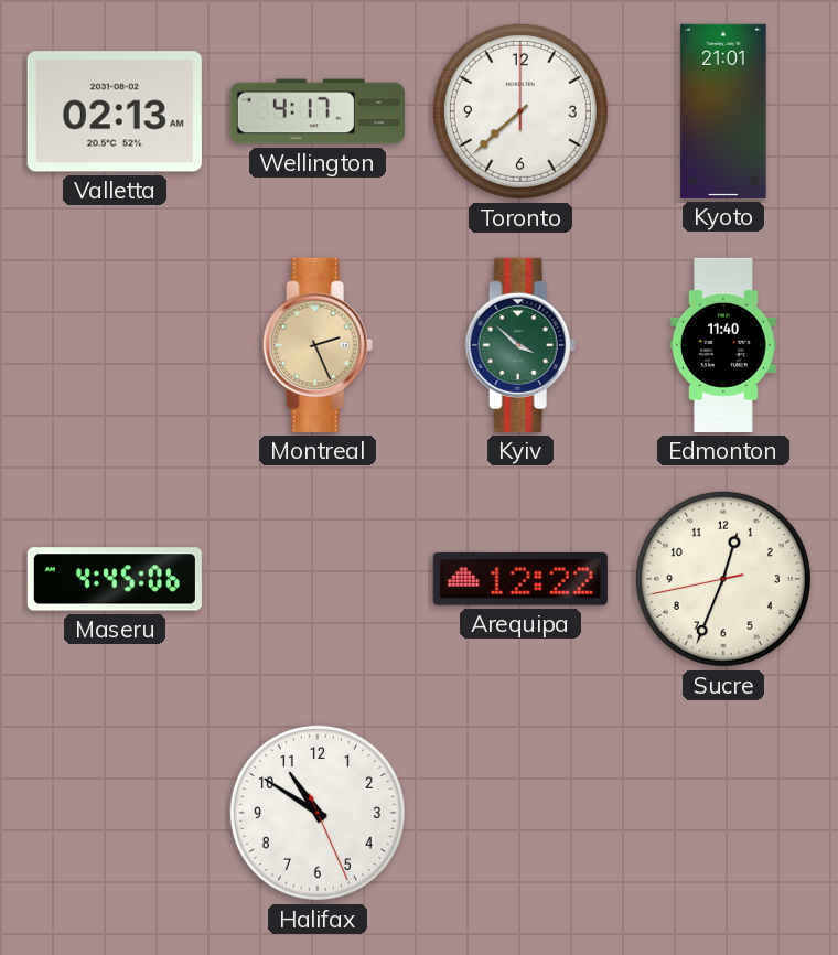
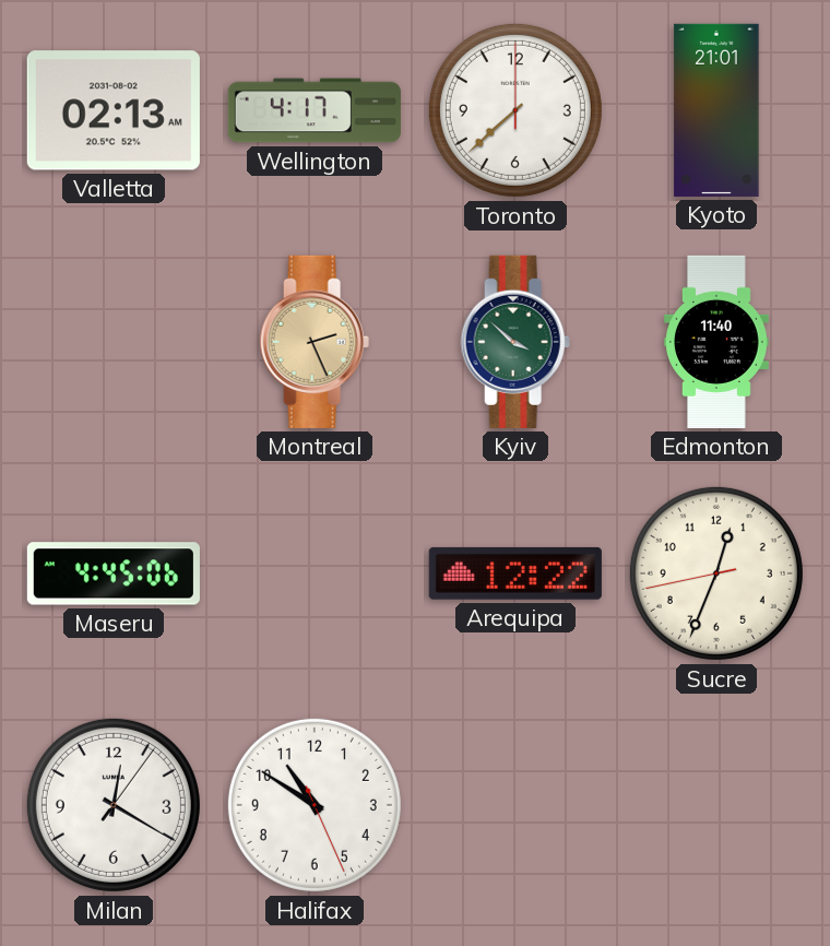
Milan: none -> 12:20 (114, 805)
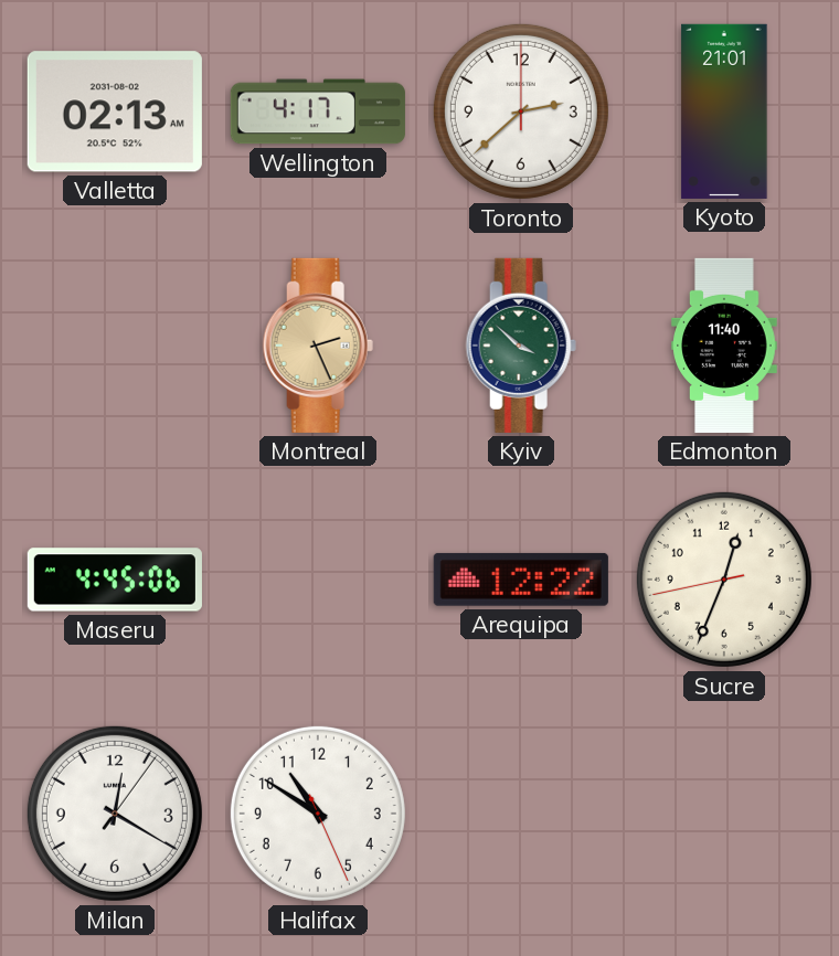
Toronto: 7:38 -> 2:38 (521, 111)
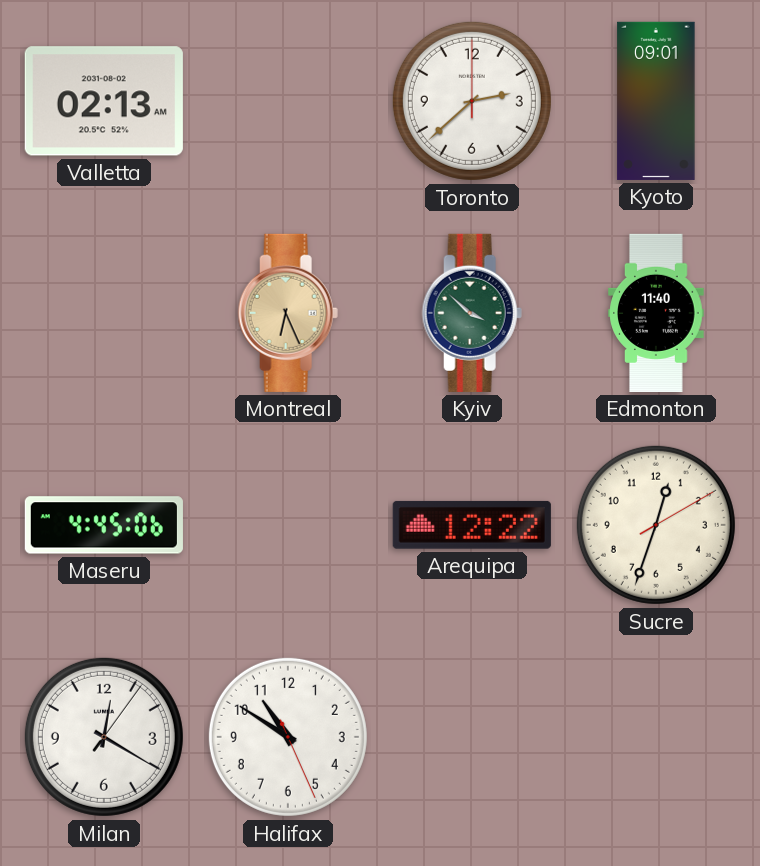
Wellington: 4:17 -> none (318, 111)
Kyoto: 21:01 -> 09:01 (656, 101)
Montreal: 2:26 -> 6:26 (288, 313)
Sucre: 12:33:43 -> 12:33:10 (656, 525)
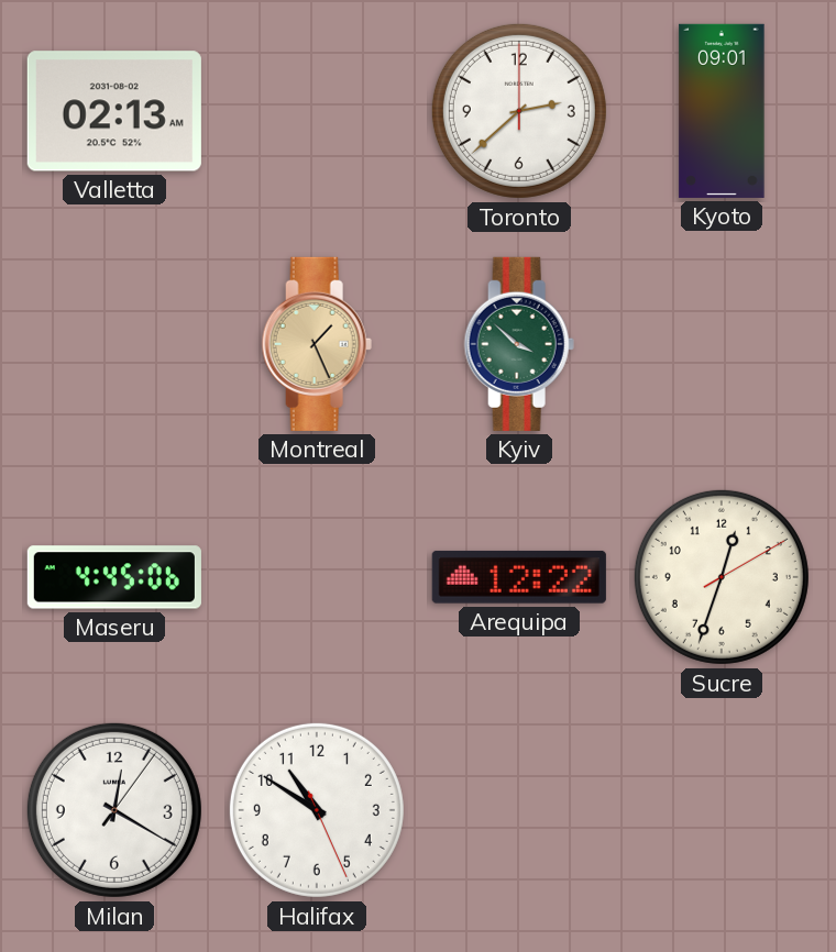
Montreal: 6:26 -> 1:26 (317, 344)
Edmonton: 11:40 -> none (656, 313)
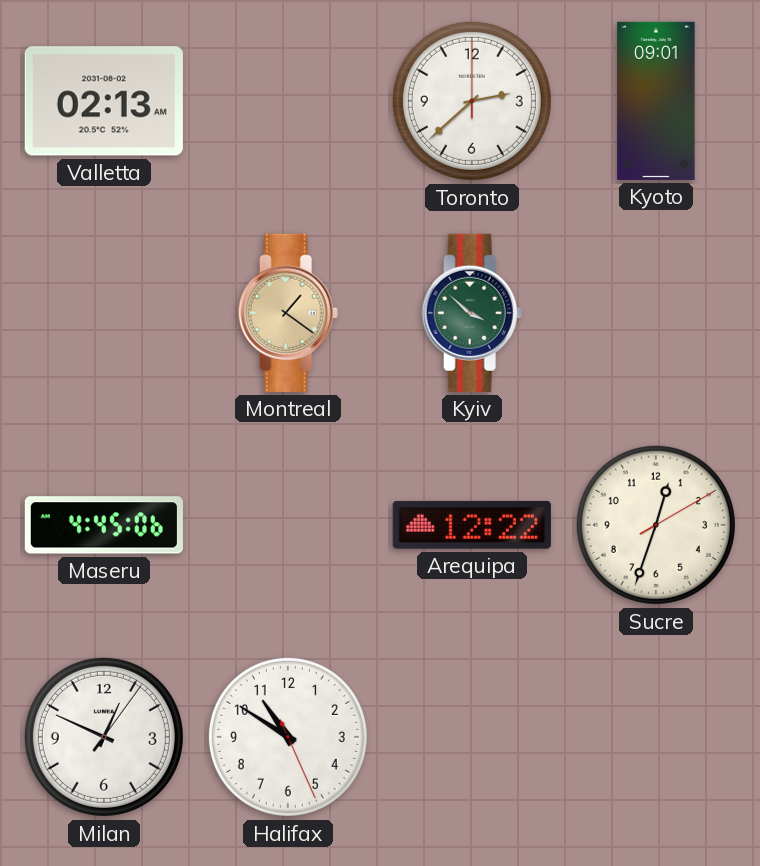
Montreal: 1:26 -> 1:21 (288, 313)
Milan: 12:20 -> 12:49 (104, 737)
